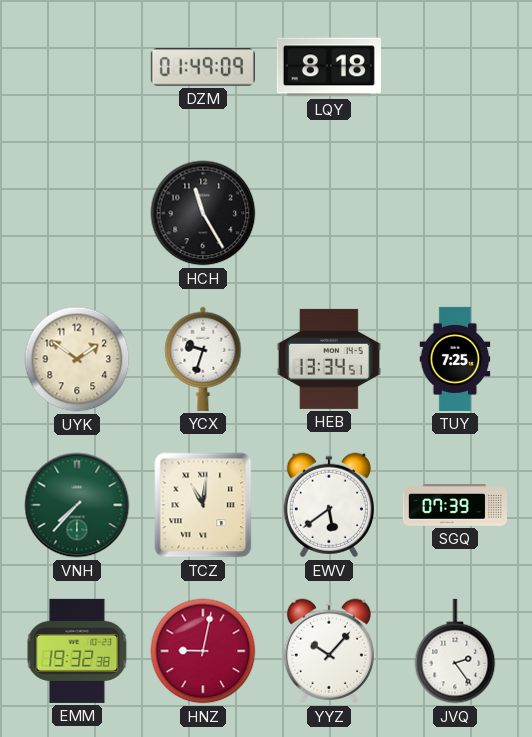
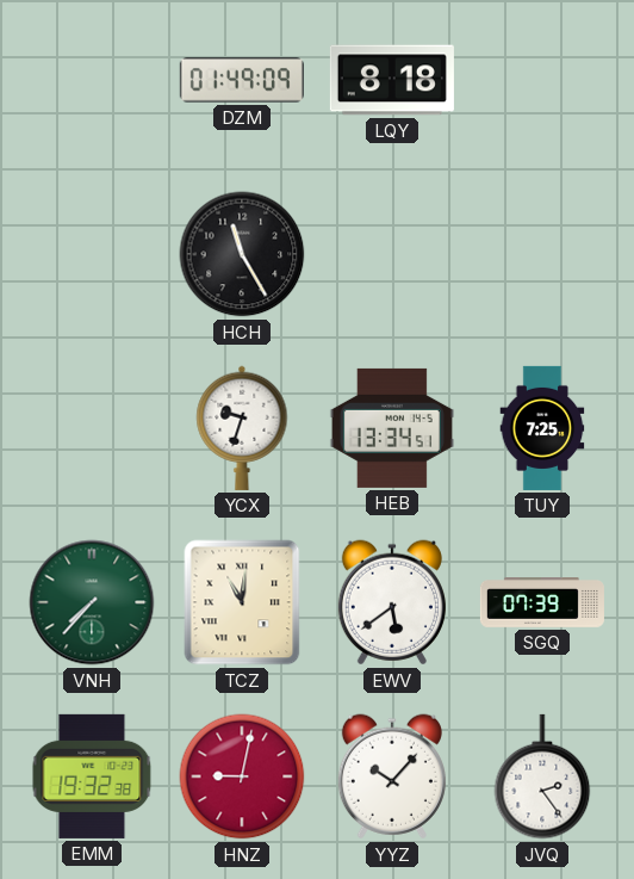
UYK: 1:51 -> none (77, 359)
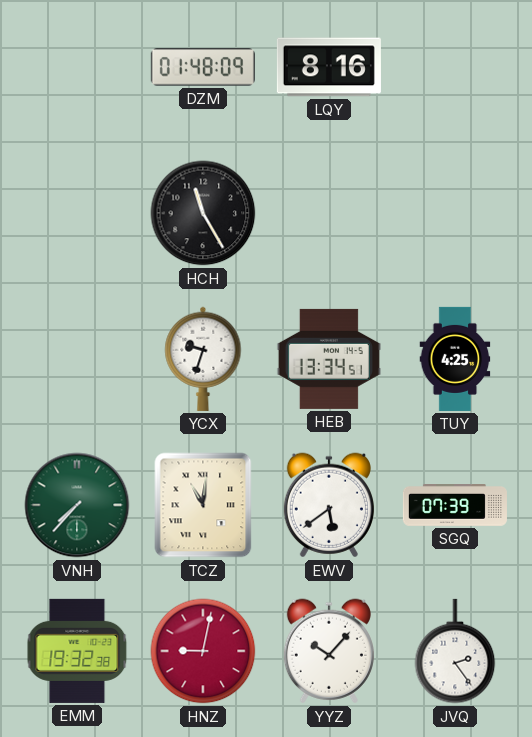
DZM: 01:49 -> 01:48 (203, 67)
LQY: 8:18 -> 8:16 (329, 67)
TUY: 7:25 -> 4:25 (455, 359)
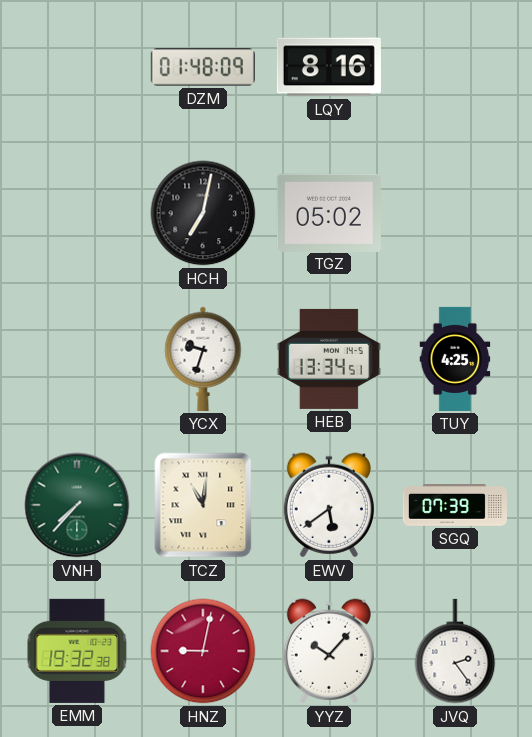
HCH: 11:25 -> 7:02 (203, 213)
TGZ: none -> 05:02 (329, 212)
